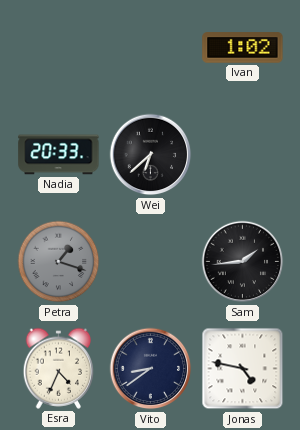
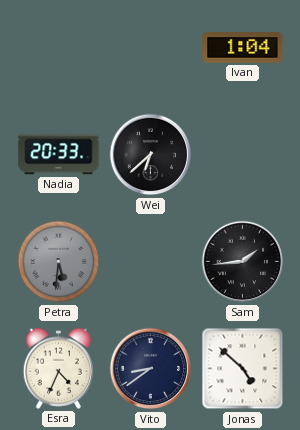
Ivan: 1:02 -> 1:04 (243, 48)
Petra: 1:18 -> 5:31 (59, 262)
Jonas: 4:47 -> 4:52 (243, 369)
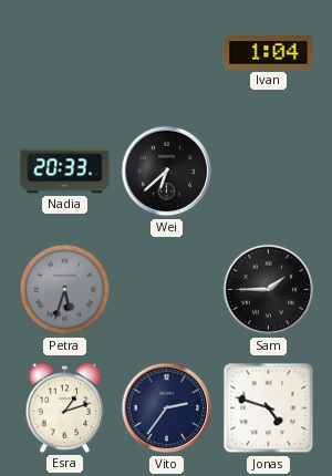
Petra: 5:31 -> 5:33 (65, 290)
Sam: 1:44 -> 1:45 (269, 290)
Esra: 4:34 -> 1:12 (65, 407)
Vito: 8:39 -> 2:36 (167, 408)
Jonas: 4:52 -> 4:48 (269, 408)
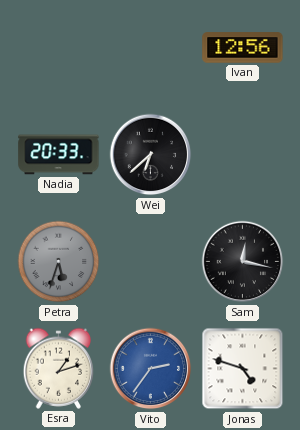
Ivan: 1:04 -> 12:56 (243, 48)
Sam: 1:45 -> 12:17 (243, 262)
Vito dial: navy -> blue (151, 369)
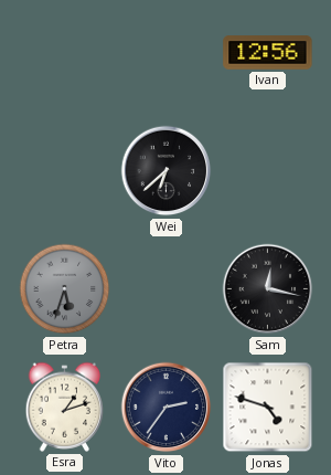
Nadia: 20:33 -> none (59, 155)
Vito dial: blue -> navy (167, 408)
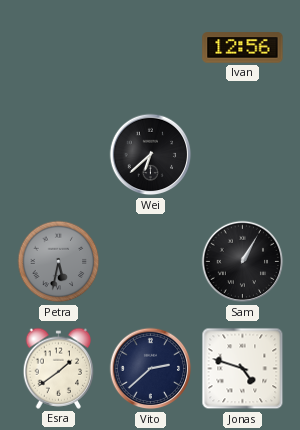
Petra: 5:33 -> 5:32 (59, 262)
Sam: 12:17 -> 1:05 (243, 262)
Esra: 1:12 -> 1:39 (59, 368)
Vito: 2:36 -> 2:38 (151, 369)
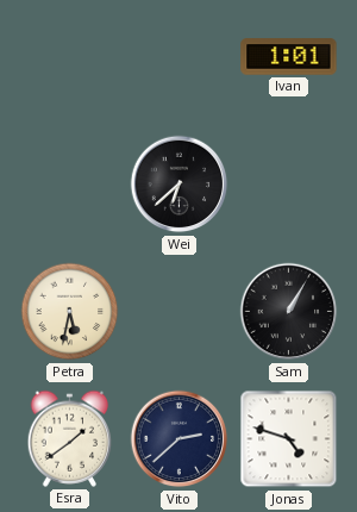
Ivan: 12:56 -> 1:01 (289, 57)
Petra dial: grey -> cream (70, 312)
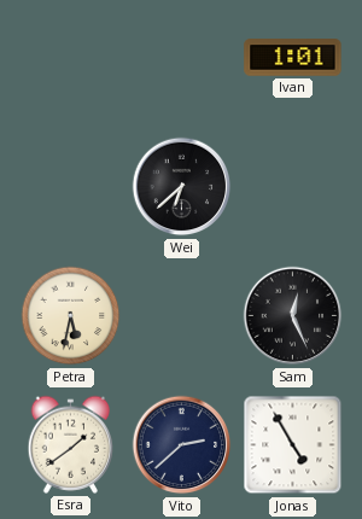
Sam: 1:05 -> 12:26 (293, 316)
Jonas: 4:48 -> 4:55 (293, 445)
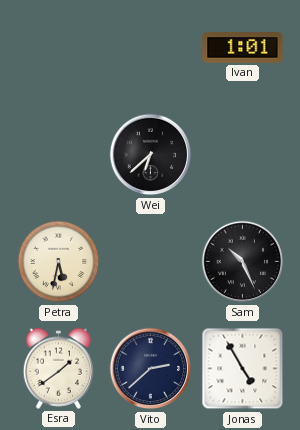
Sam: 12:26 -> 10:26 (243, 262)
